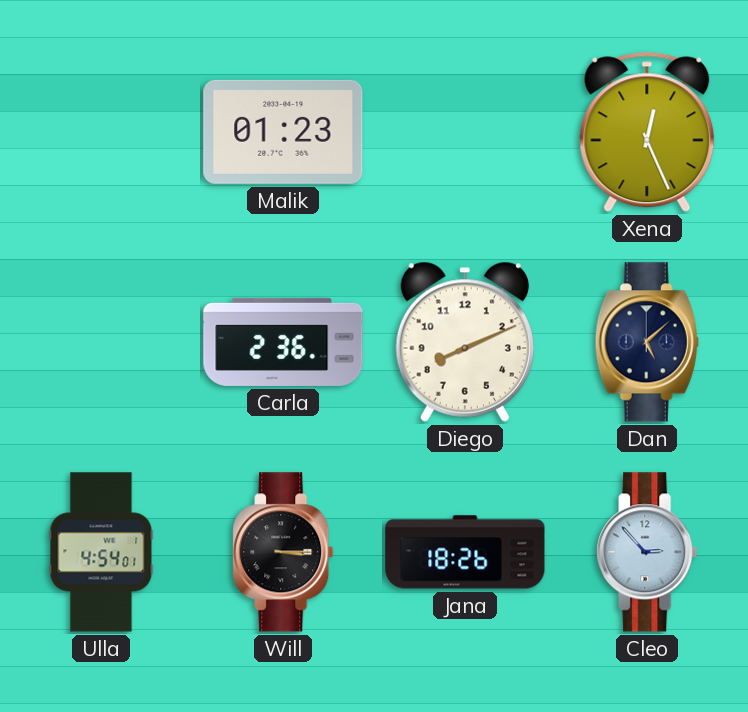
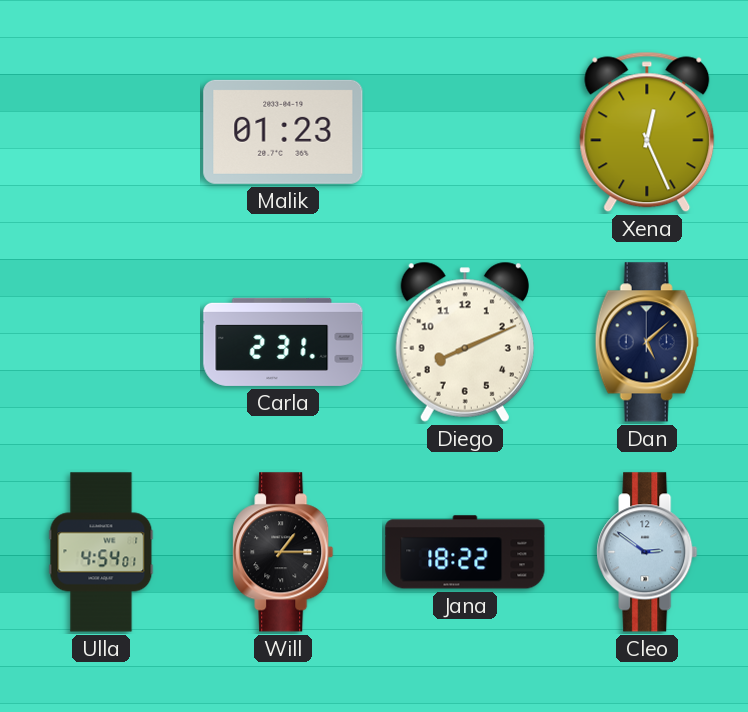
Carla: 2:36 -> 2:31 (283, 342)
Will: 3:15 -> 1:15 (283, 552)
Jana: 18:26 -> 18:22 (465, 552)
Cleo: 2:53 -> 2:51 (647, 552)
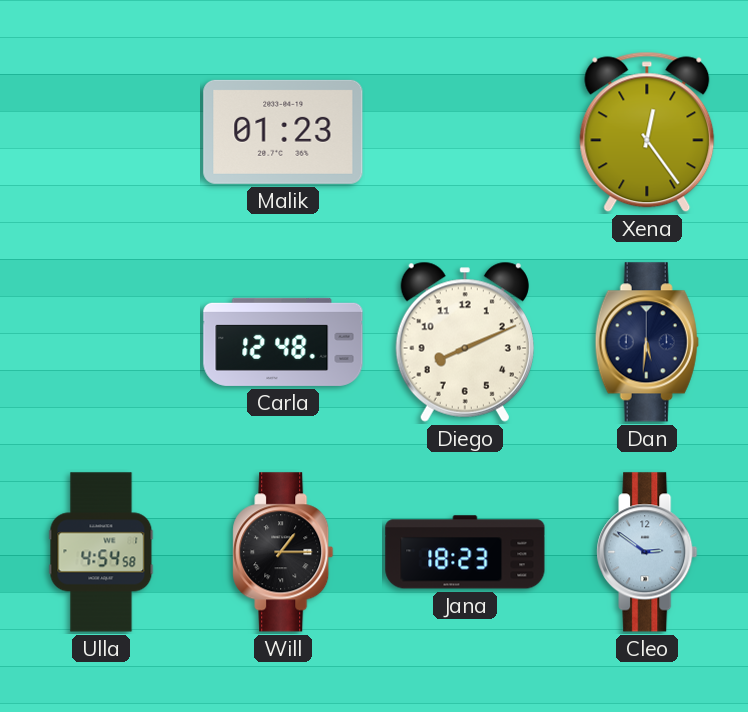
Xena: 12:26 -> 12:24 (647, 132)
Carla: 2:31 -> 12:48 (283, 342)
Dan: 5:08 -> 5:31 (647, 342)
Ulla: 4:54:01 -> 4:54:58 (101, 552)
Jana: 18:22 -> 18:23 (465, 552)
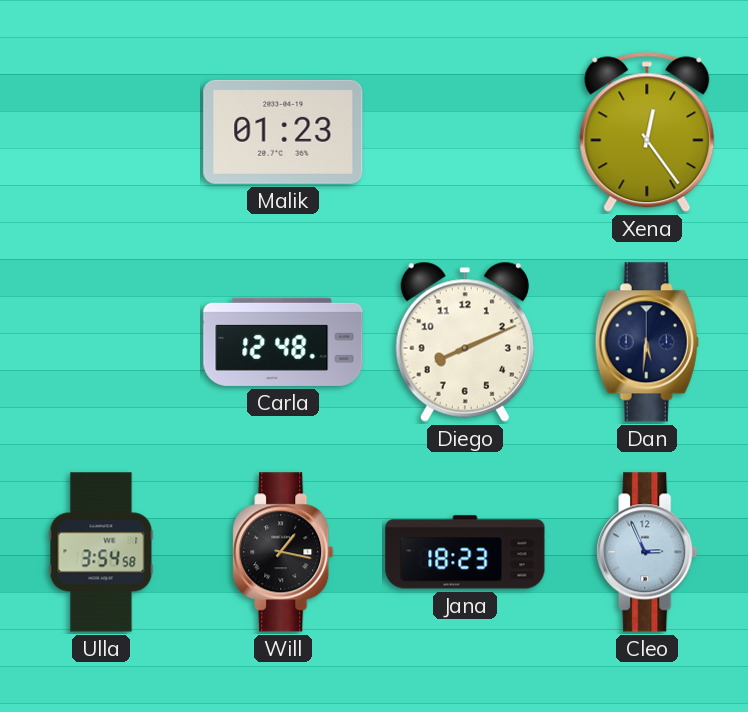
Ulla: 4:54 -> 3:54 (101, 552)
Will: 1:15 -> 1:17 (283, 552)
Cleo: 2:51 -> 2:56 (647, 552)
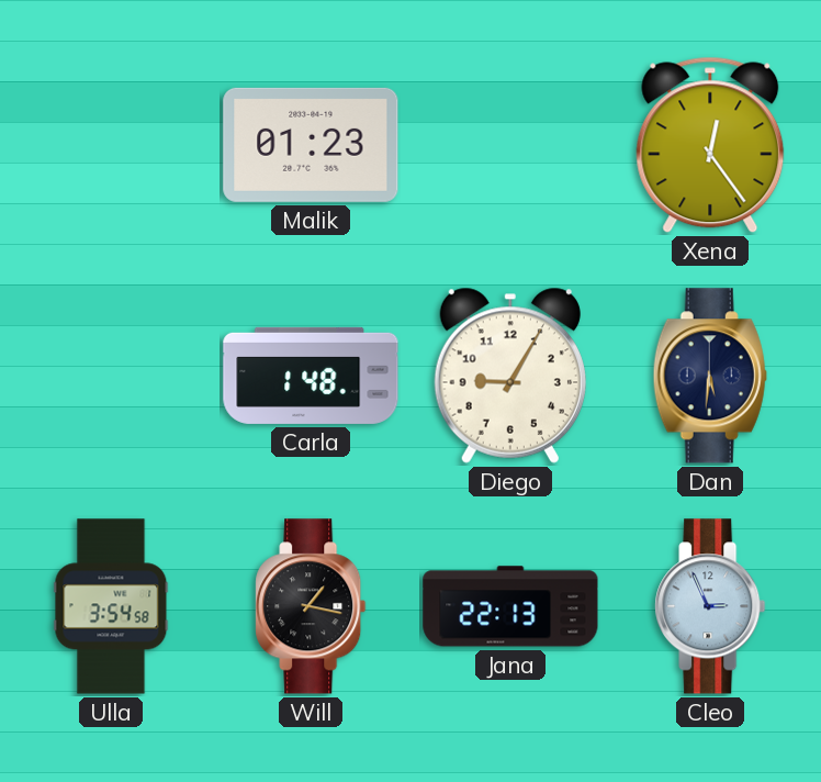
Carla: 12:48 -> 1:48 (311, 376)
Diego: 8:11 -> 9:05 (510, 376)
Jana: 18:23 -> 22:13 (510, 606)
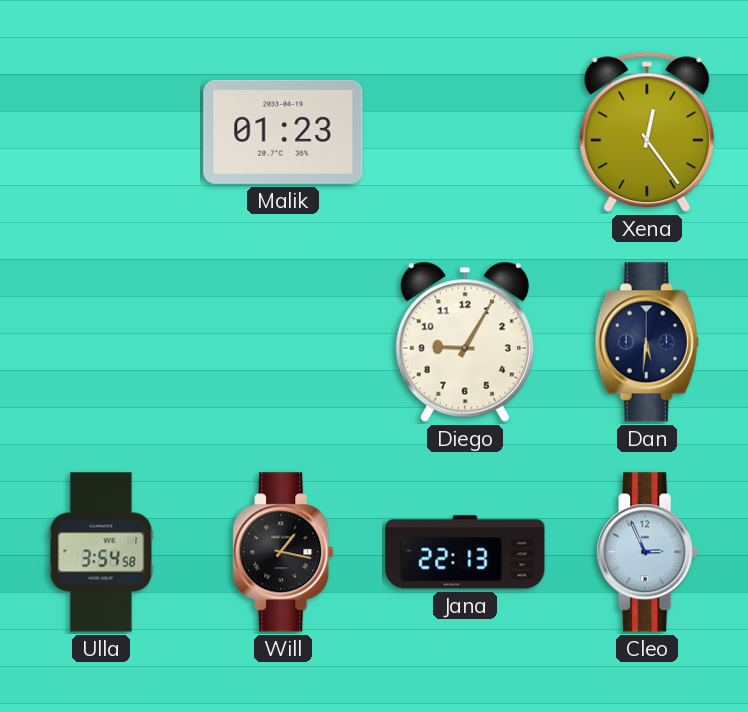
Carla: 1:48 -> none (311, 376)
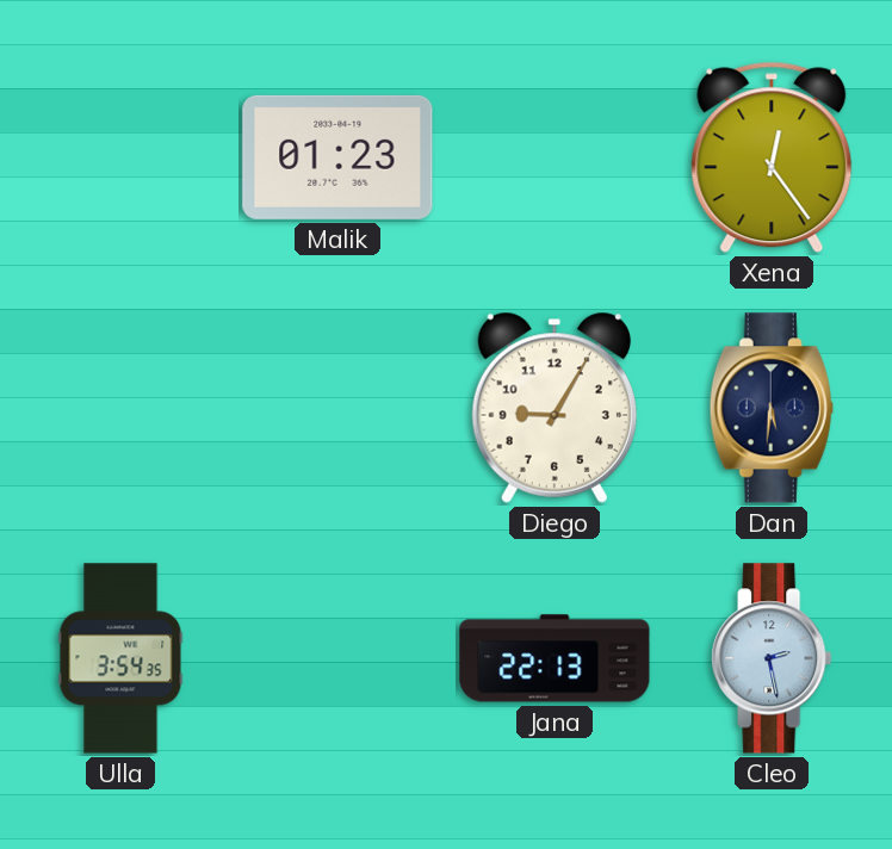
Ulla: 3:54:58 -> 3:54:35 (120, 658)
Will: 1:17 -> none (283, 552)
Cleo: 2:56 -> 2:28 (772, 658)
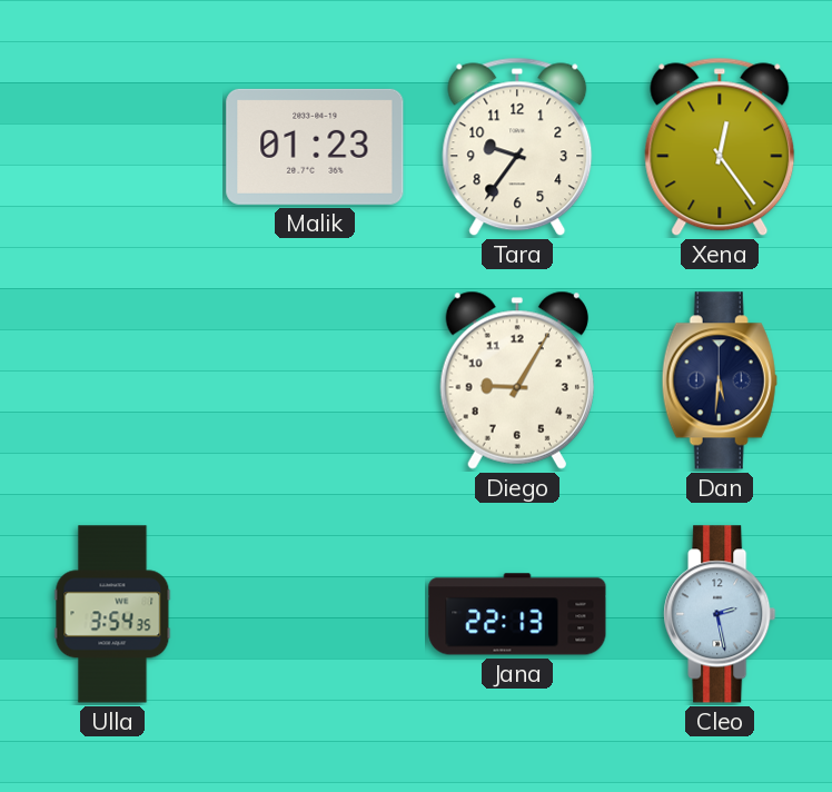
Tara: none -> 9:36 (517, 147)
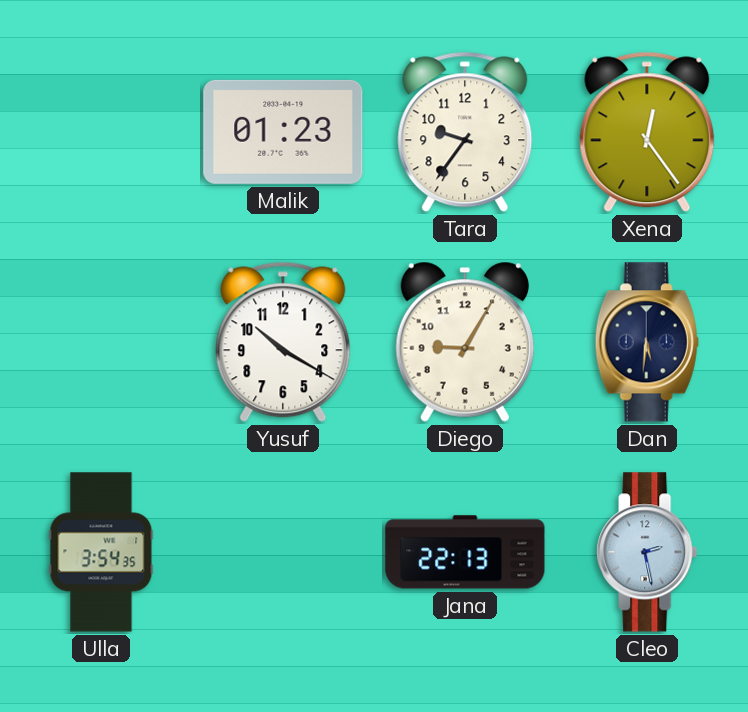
Yusuf: none -> 10:20 (283, 342)
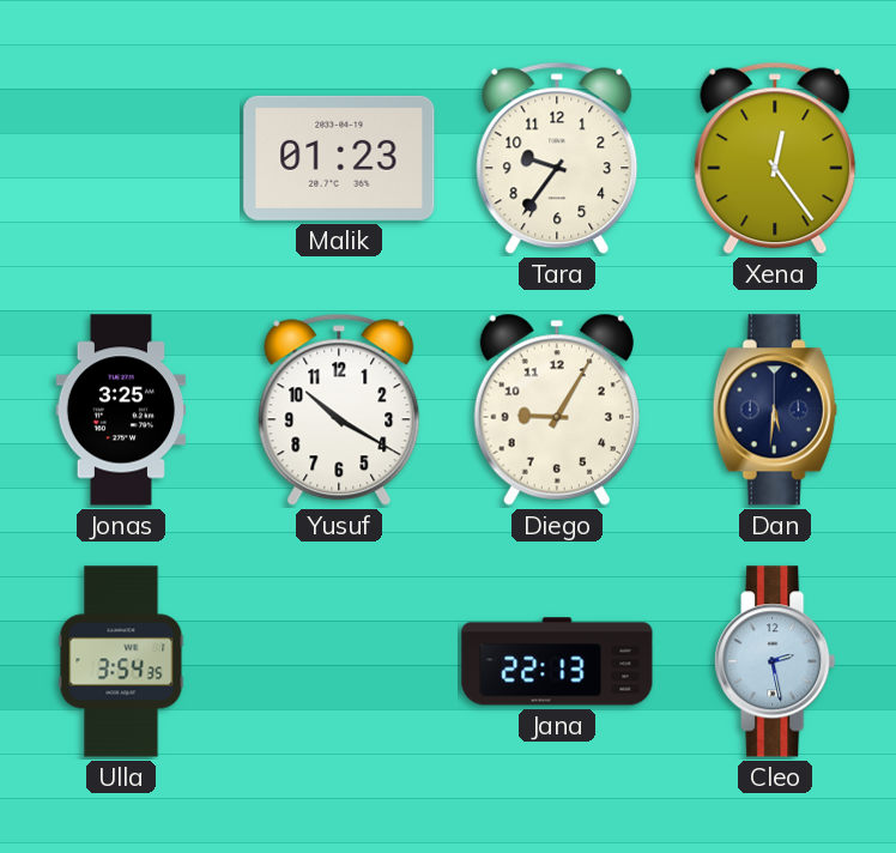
Jonas: none -> 3:25 (121, 410)
